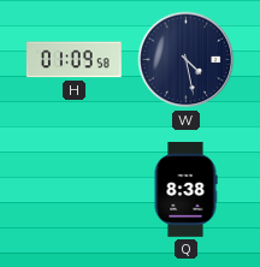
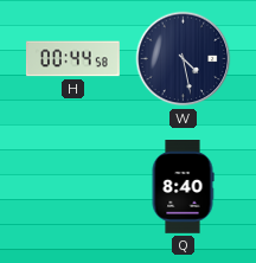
H: 01:09 -> 00:44 (72, 59)
Q: 8:38 -> 8:40 (183, 187)
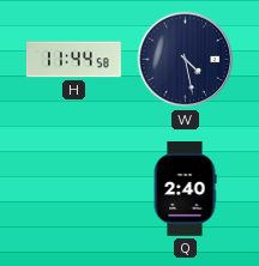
H: 00:44 -> 11:44 (73, 60)
Q: 8:40 -> 2:40 (185, 189)
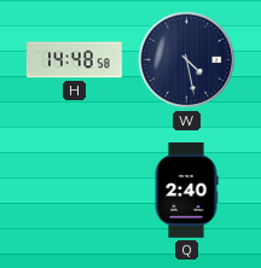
H: 11:44 -> 14:48 (74, 60)
